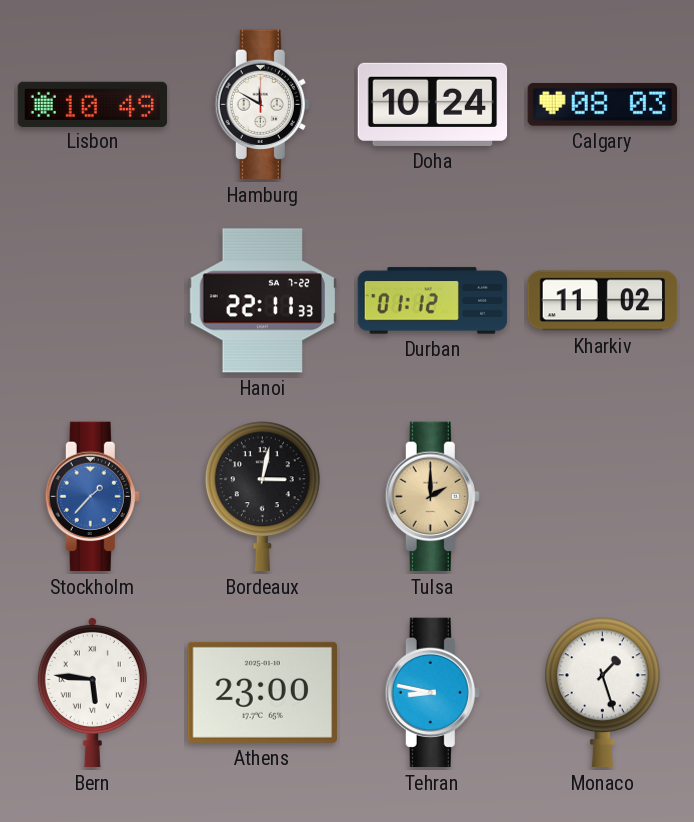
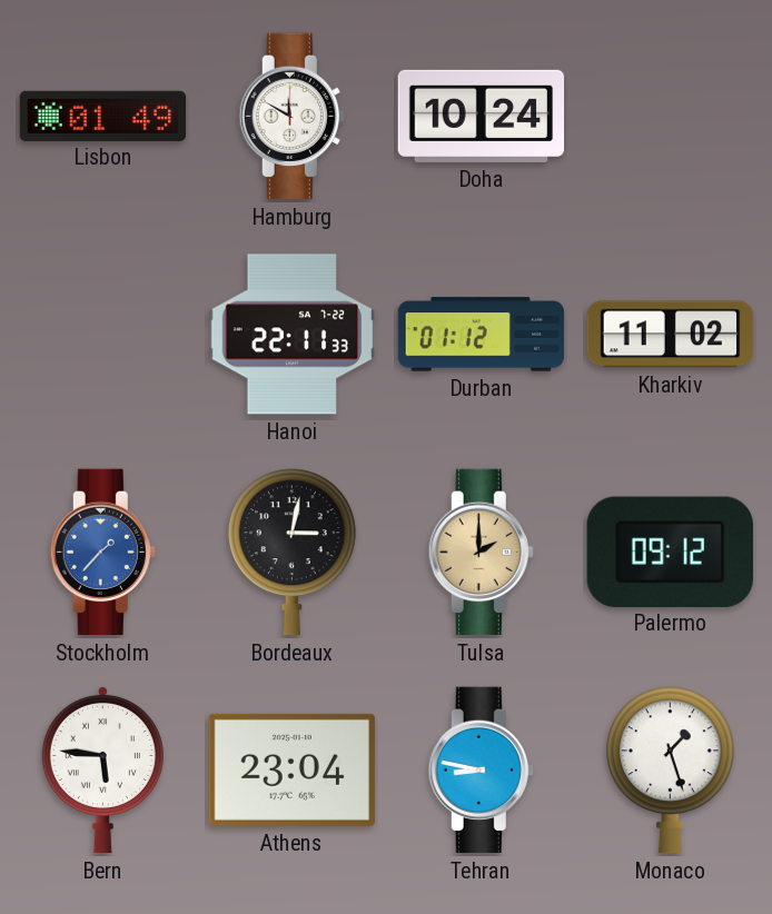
Lisbon: 10:49 -> 01:49 (103, 116)
Calgary: 08:03 -> none (603, 105)
Palermo: none -> 09:12 (670, 552)
Athens: 23:00 -> 23:04 (291, 769)
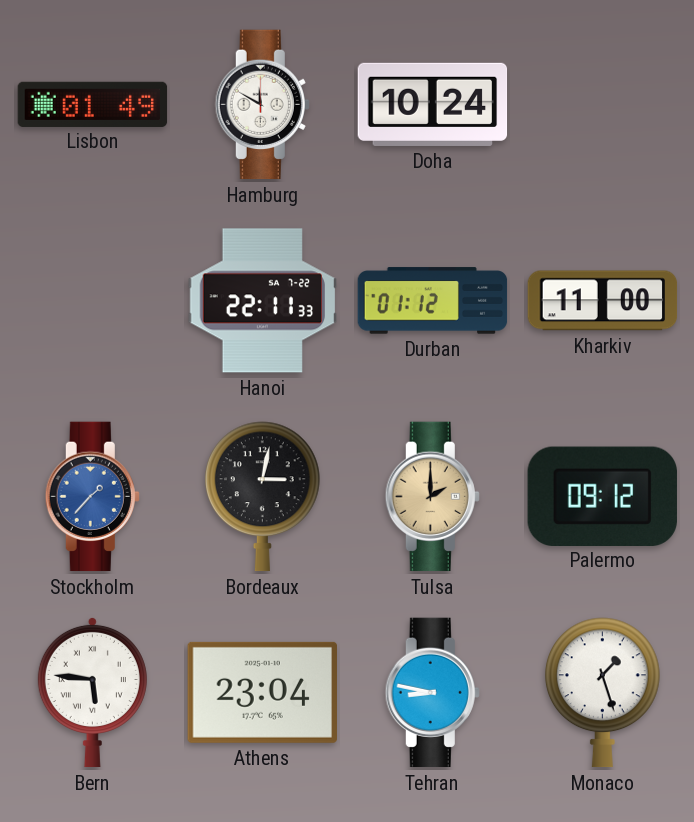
Kharkiv: 11:02 -> 11:00 (603, 301)
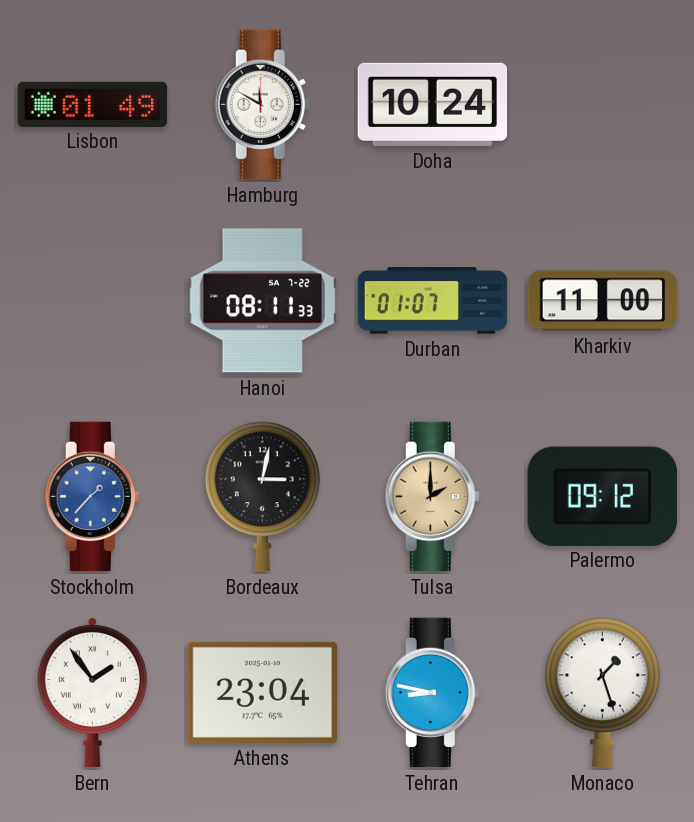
Hanoi: 22:11 -> 08:11 (263, 301)
Durban: 01:12 -> 01:07 (433, 301)
Bern: 5:46 -> 1:54 (92, 692)
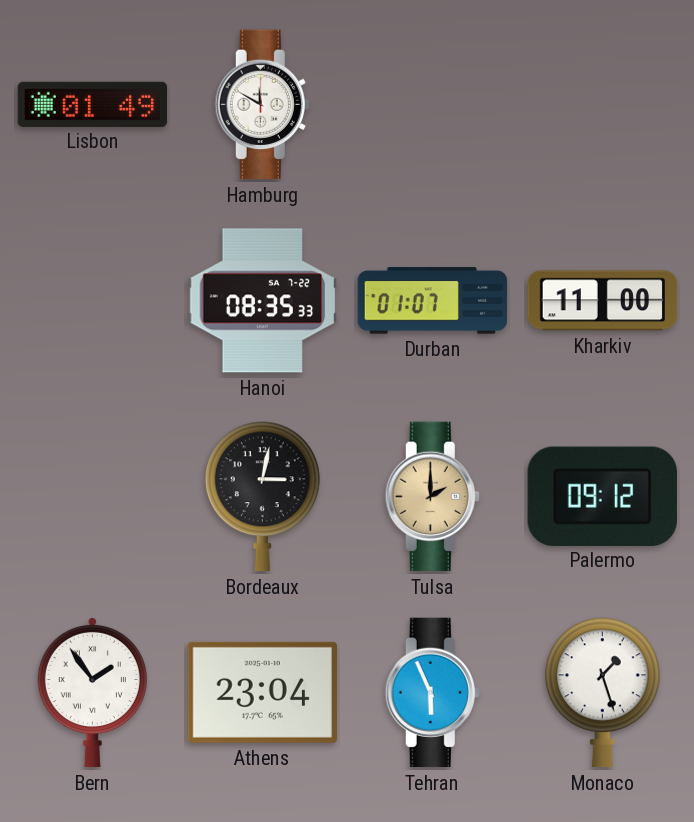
Doha: 10:24 -> none (433, 104)
Hanoi: 08:11 -> 08:35 (263, 301)
Stockholm: 1:37 -> none (92, 497)
Tehran: 8:47 -> 5:56 (432, 693)
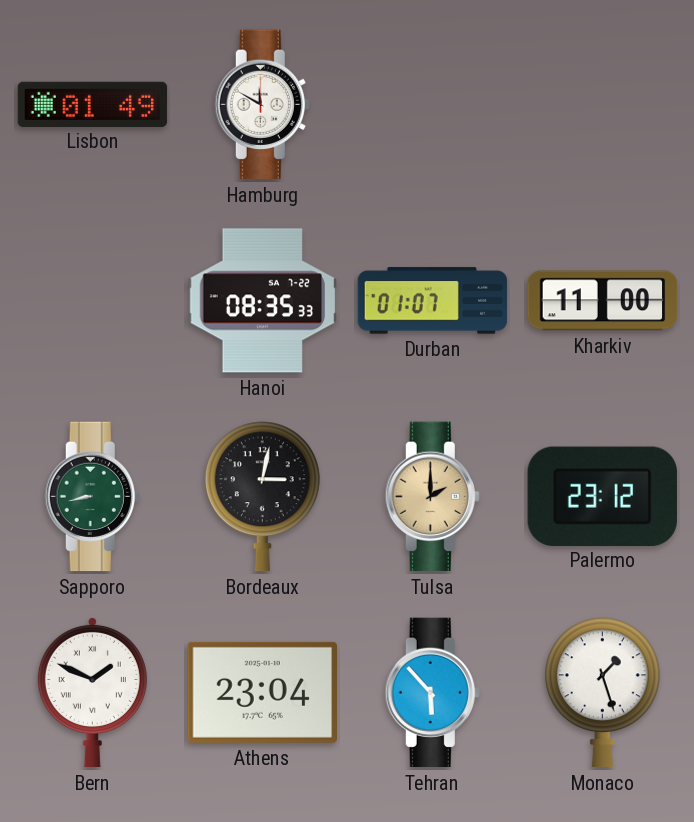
Sapporo: none -> 8:43 (92, 497)
Palermo: 09:12 -> 23:12 (602, 496)
Bern: 1:54 -> 1:49 (92, 692)
Tehran: 5:56 -> 5:53 (432, 693)
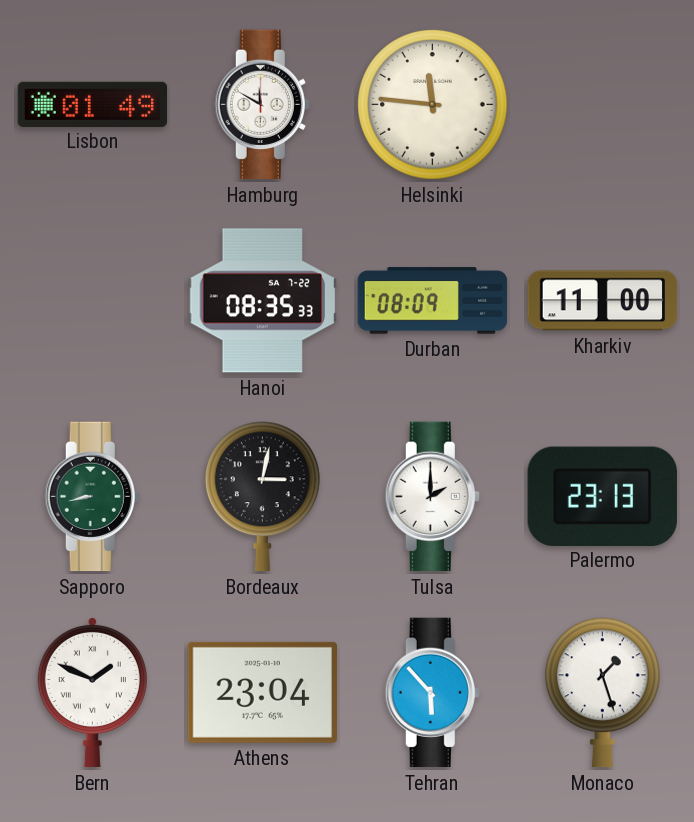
Helsinki: none -> 11:46 (433, 105)
Durban: 01:07 -> 08:09 (433, 301)
Tulsa dial: champagne -> white (432, 497)
Palermo: 23:12 -> 23:13 (602, 496)
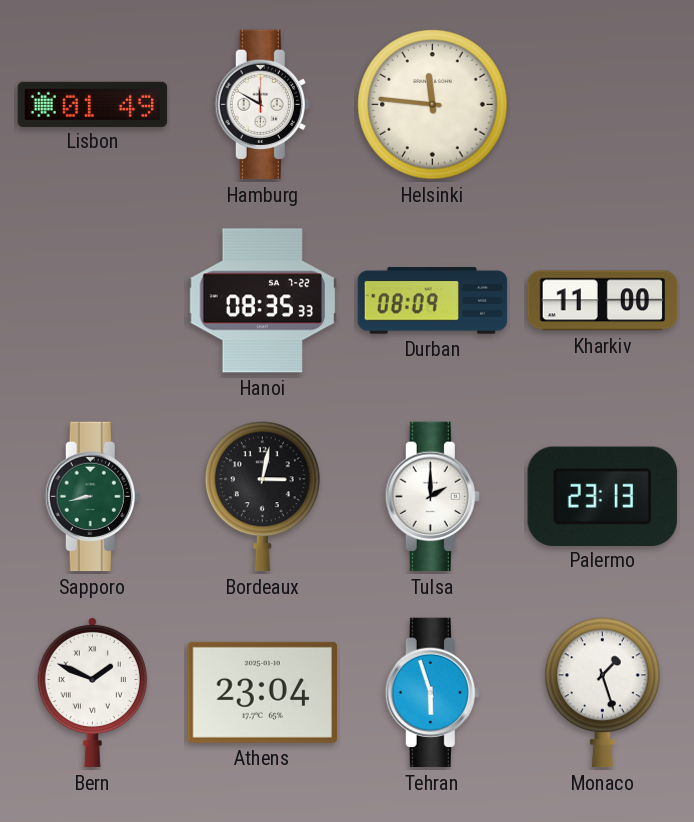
Tehran: 5:53 -> 5:57 (432, 693)
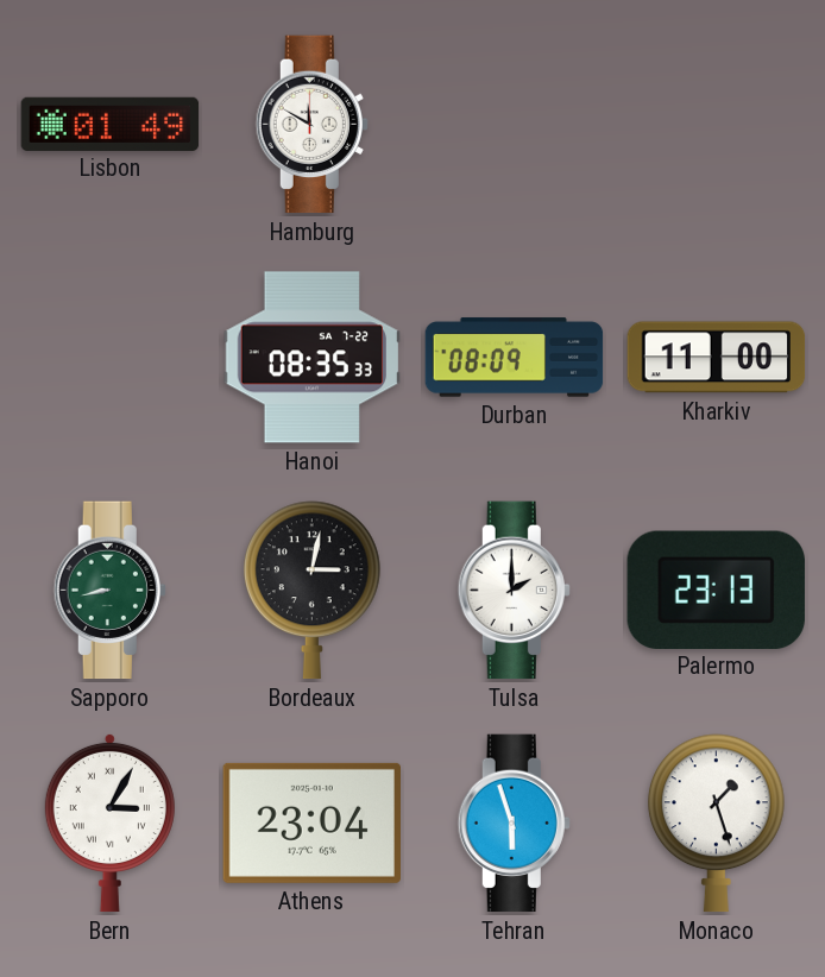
Helsinki: 11:46 -> none (433, 105)
Bern: 1:49 -> 3:05 (109, 822)
